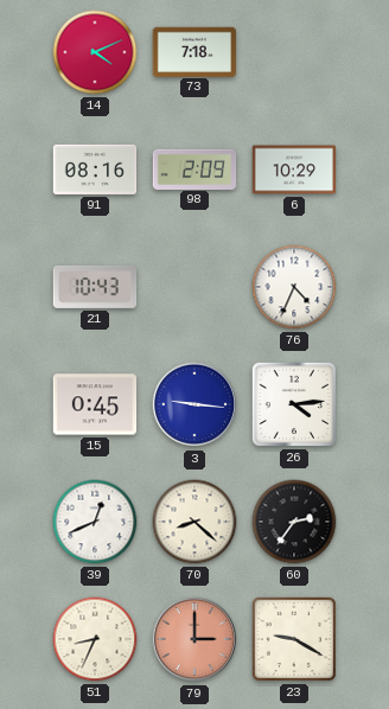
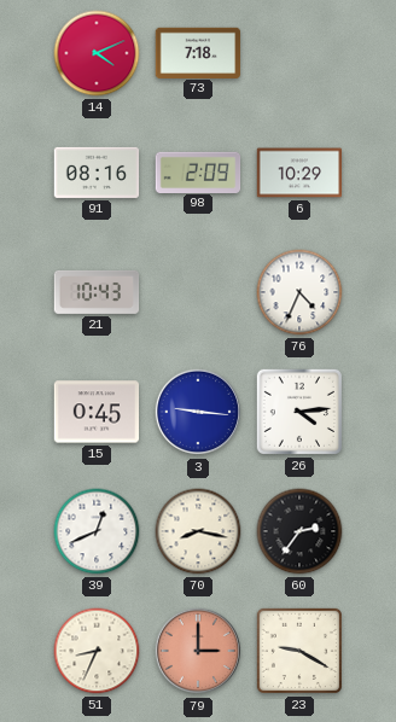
70: 8:22 -> 8:17 (198, 531)
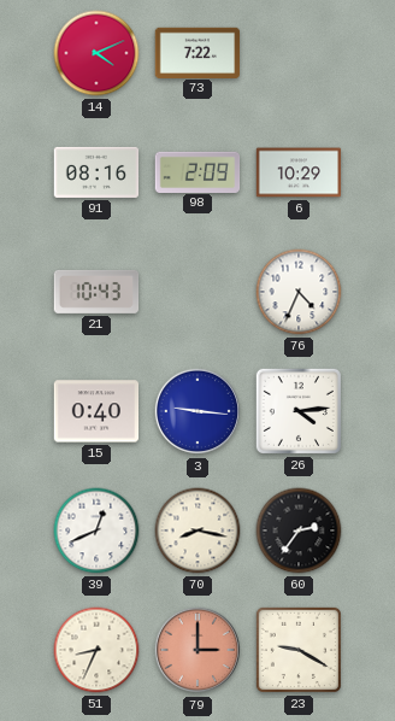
73: 7:18 -> 7:22 (197, 52)
15: 0:45 -> 0:40 (96, 411)
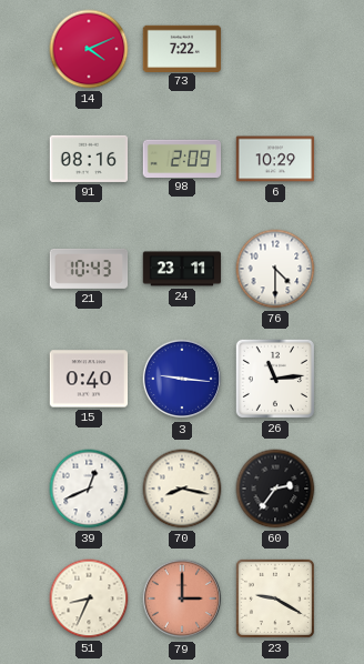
24: none -> 23:11 (182, 269)
76: 4:34 -> 4:30 (275, 269)
26: 4:14 -> 11:14 (275, 379)
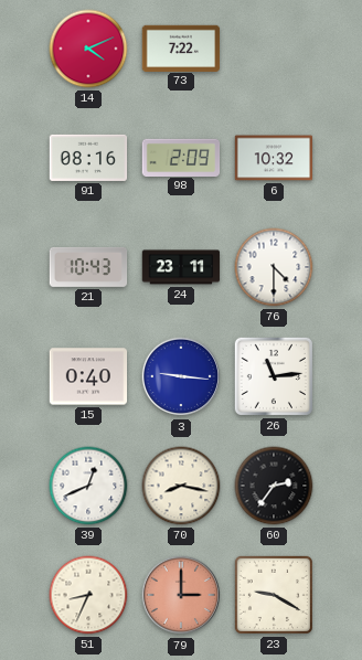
6: 10:29 -> 10:32 (274, 158)
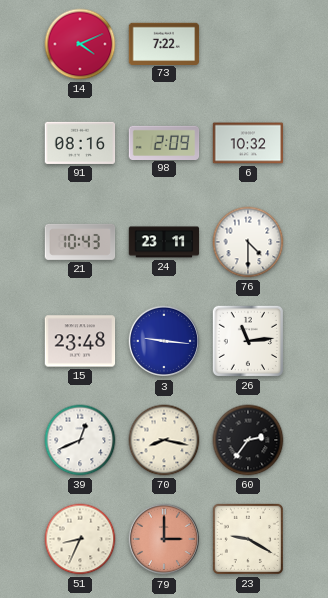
15: 0:40 -> 23:48 (80, 341)
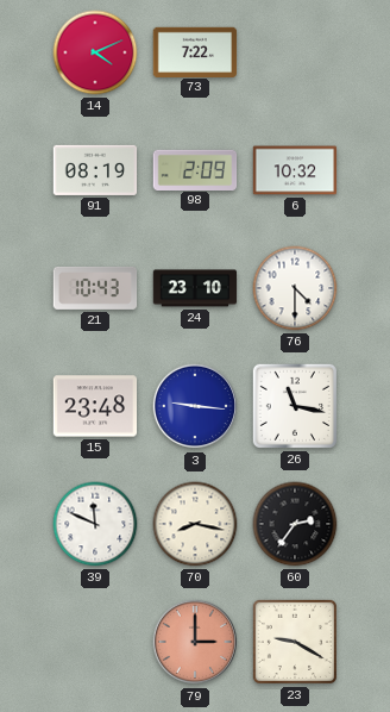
91: 08:16 -> 08:19 (95, 170)
24: 23:11 -> 23:10 (195, 288)
26: 11:14 -> 11:17 (295, 406)
39: 12:41 -> 11:49 (95, 524)
51: 8:34 -> none (80, 539)
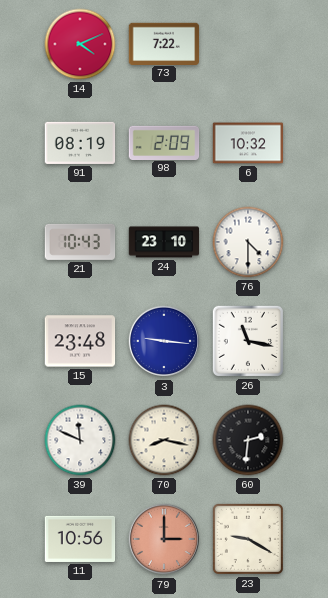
60: 2:36 -> 2:31 (248, 440)
11: none -> 10:56 (80, 539)
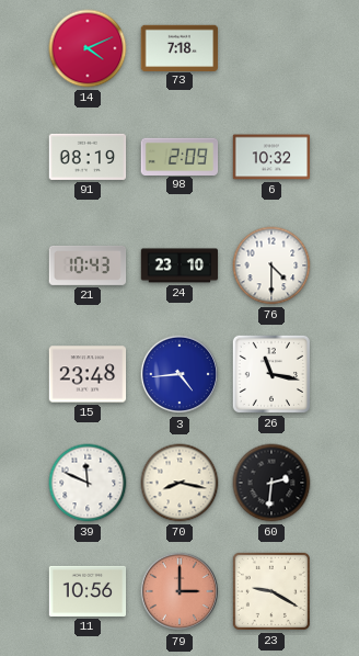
73: 7:22 -> 7:18 (179, 47)
3: 9:16 -> 4:44 (179, 374)
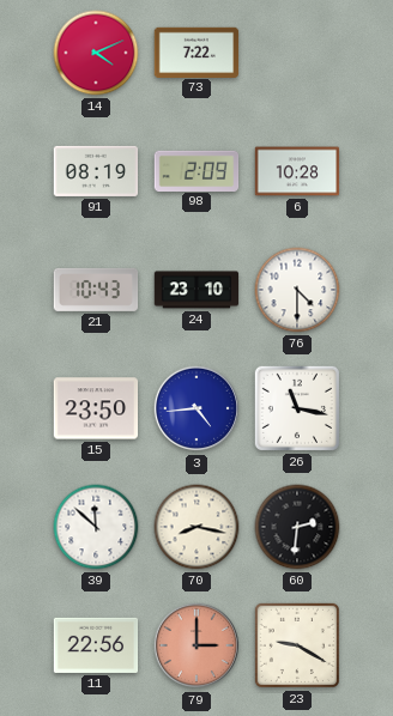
73: 7:18 -> 7:22 (196, 51)
6: 10:32 -> 10:28 (297, 171)
15: 23:48 -> 23:50 (96, 408)
39: 11:49 -> 11:52 (96, 527)
11: 10:56 -> 22:56 (96, 645)
